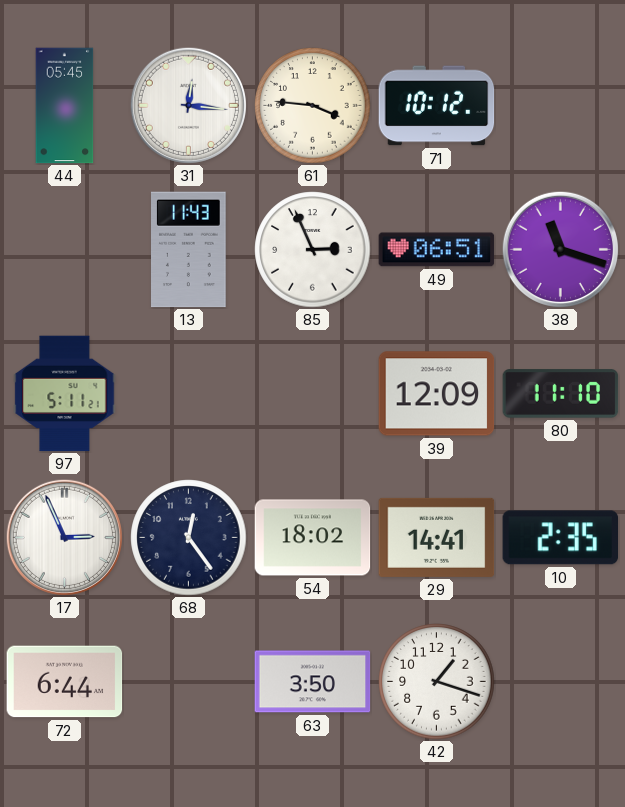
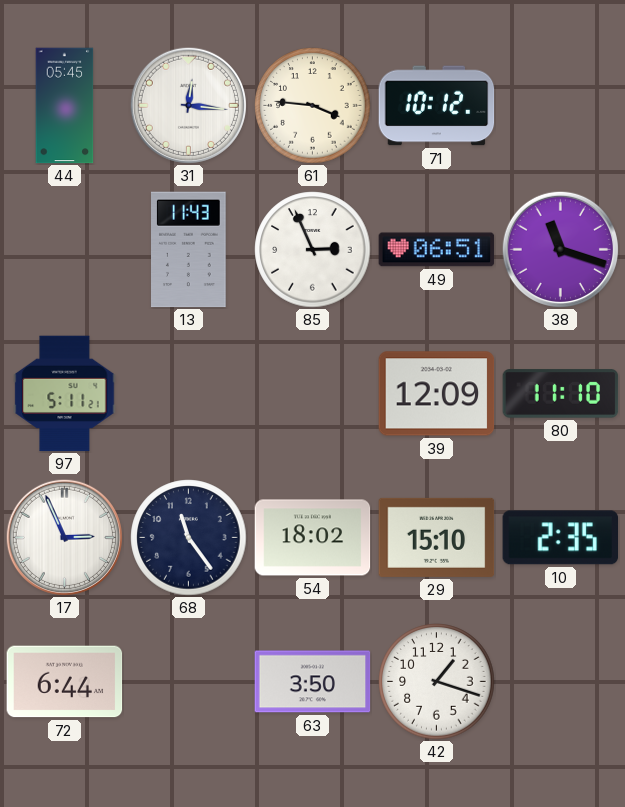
68: 12:24 -> 11:24 (189, 538)
29: 14:41 -> 15:10 (437, 537)
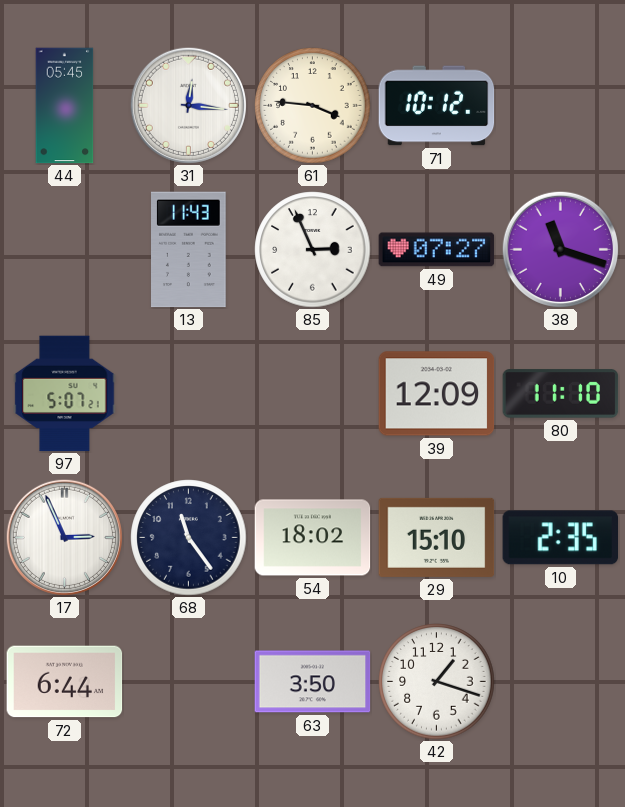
49: 06:51 -> 07:27 (437, 250)
97: 5:11 -> 5:07 (65, 394)
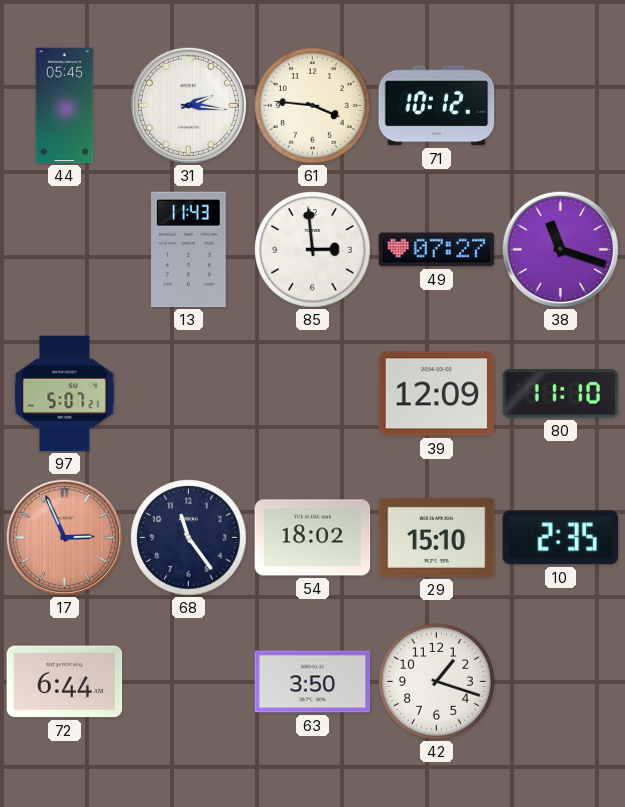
31: 12:16 -> 2:16 (188, 105)
85: 2:56 -> 2:59 (313, 250)
17 dial: white -> salmon (64, 537)
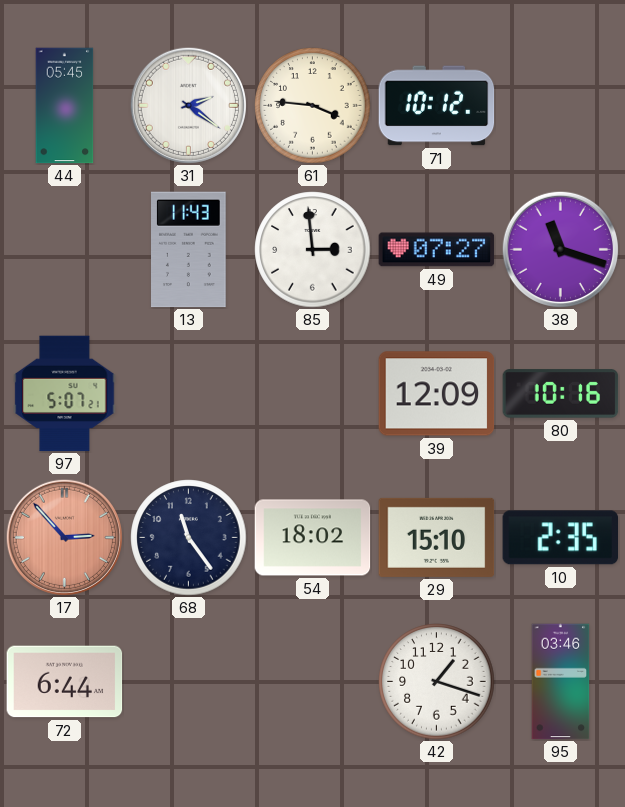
31: 2:16 -> 2:21 (188, 105)
80: 11:10 -> 10:16 (561, 394)
17: 2:56 -> 2:53 (64, 537)
63: 3:50 -> none (313, 682)
95: none -> 03:46 (561, 682)
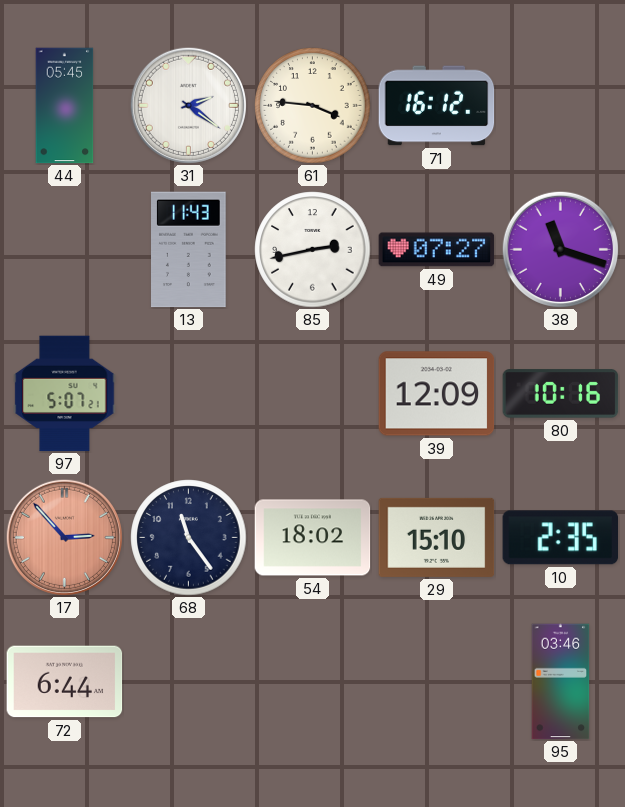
71: 10:12 -> 16:12 (437, 106)
85: 2:59 -> 2:43 (313, 250)
42: 1:18 -> none (437, 682)
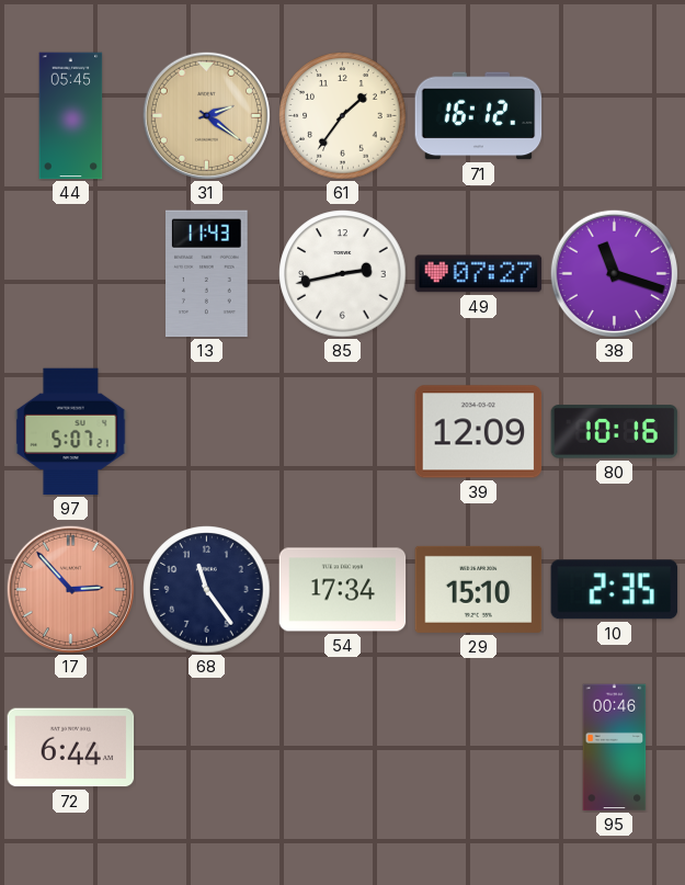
31 dial: white -> champagne (206, 115)
61: 3:46 -> 1:36 (343, 116)
54: 18:02 -> 17:34 (343, 590)
95: 03:46 -> 00:46 (615, 748)
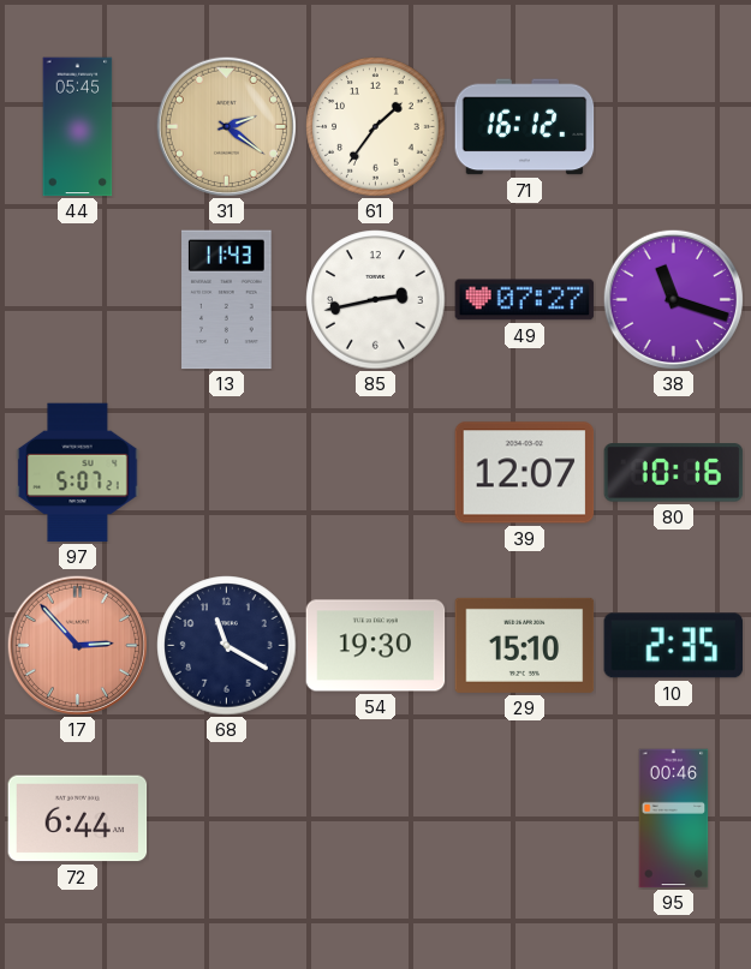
39: 12:09 -> 12:07 (525, 473)
68: 11:24 -> 11:20 (227, 646)
54: 17:34 -> 19:30 (376, 646)
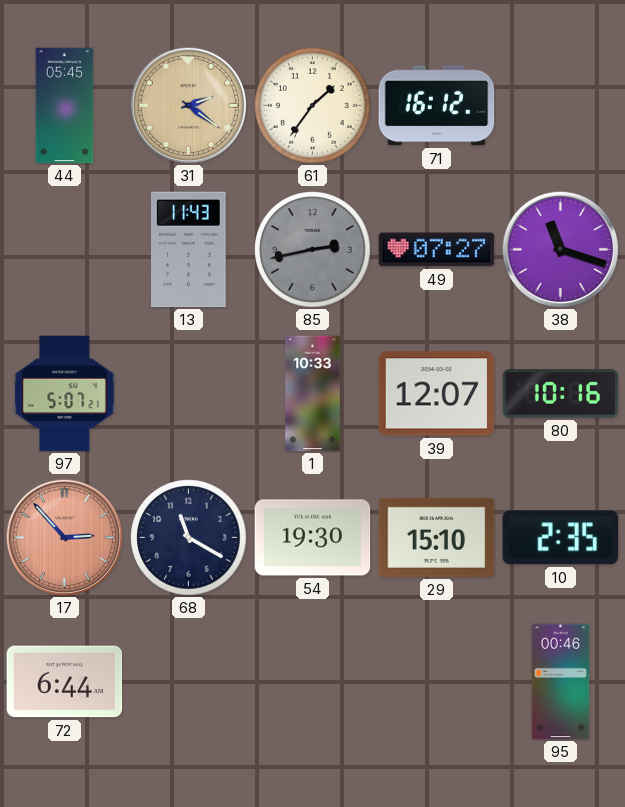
85 dial: white -> grey (313, 250)
1: none -> 10:33 (313, 394)
